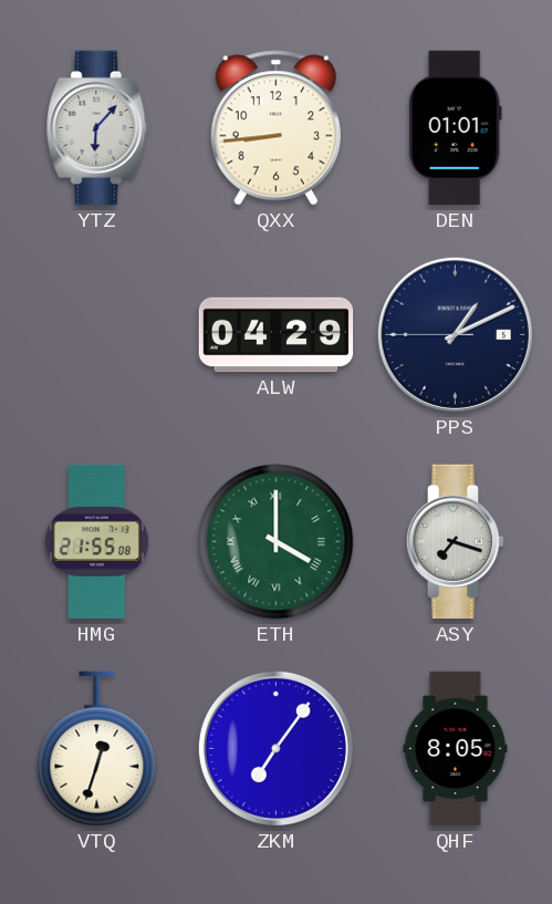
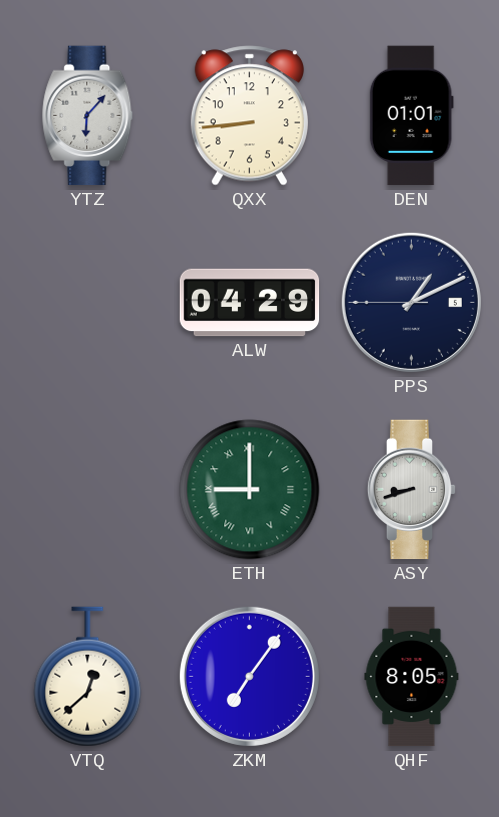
HMG: 21:55 -> none (96, 542)
ETH: 4:00 -> 9:00 (250, 490)
ASY: 7:18 -> 8:42 (412, 490)
VTQ: 12:33 -> 12:38 (88, 677)
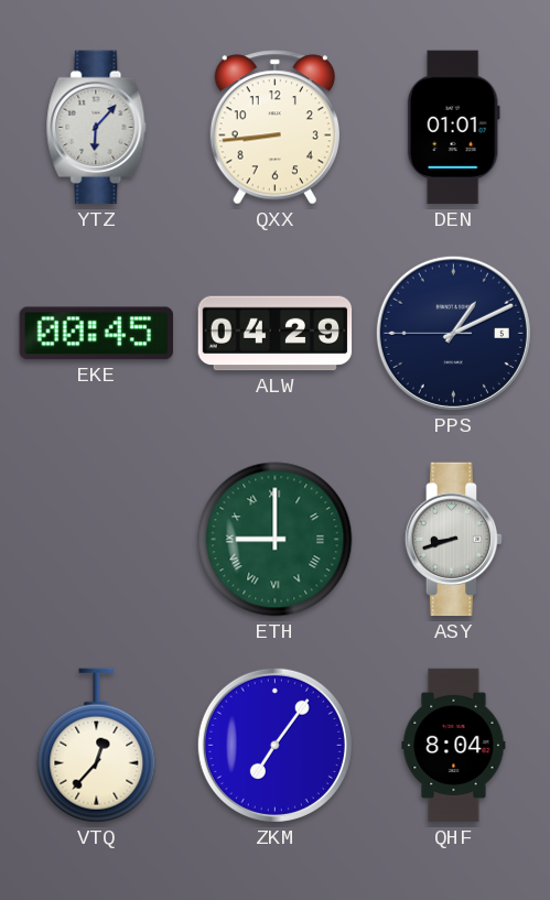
EKE: none -> 00:45 (96, 334)
VTQ: 12:38 -> 12:37 (97, 746)
QHF: 8:05 -> 8:04 (454, 746)
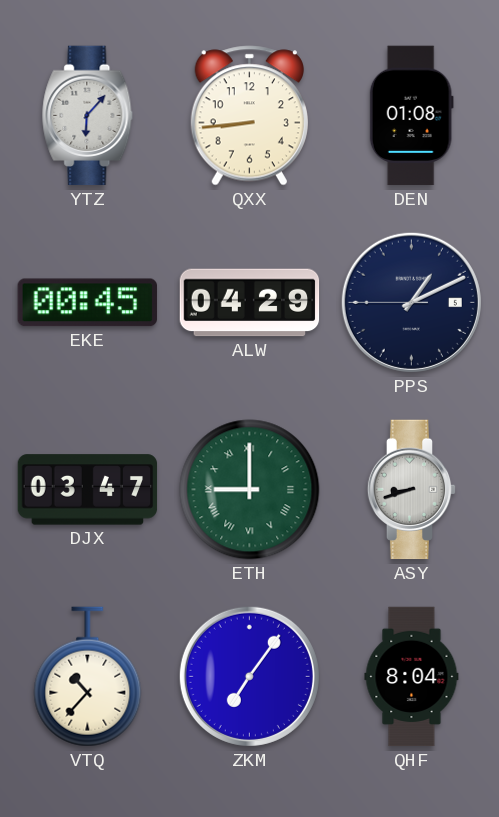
DEN: 01:01 -> 01:08 (411, 116)
DJX: none -> 03:47 (88, 490)
VTQ: 12:37 -> 10:37 (88, 677)
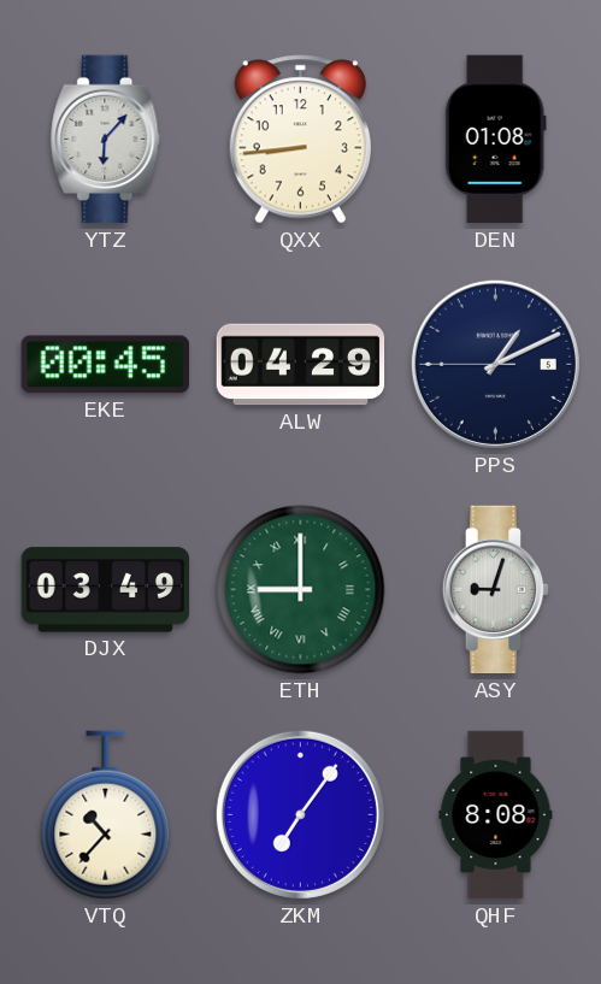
DJX: 03:47 -> 03:49 (106, 590)
ASY: 8:42 -> 9:03 (496, 590)
QHF: 8:04 -> 8:08 (496, 815)
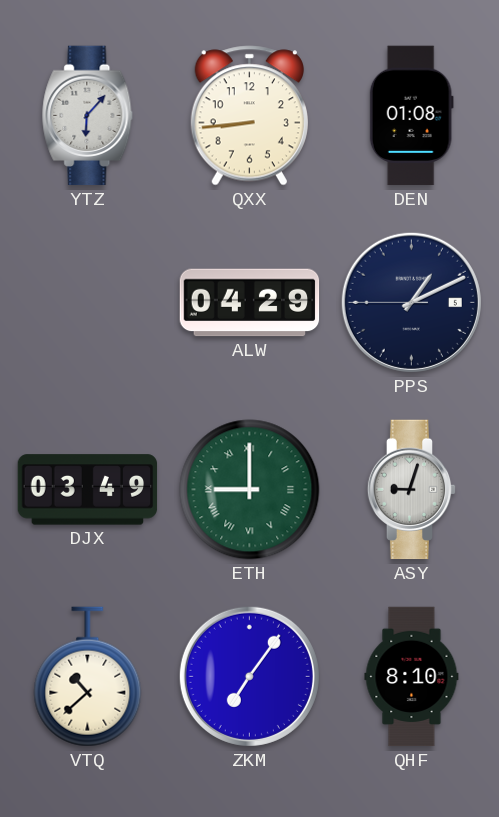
EKE: 00:45 -> none (105, 365)
VTQ: 10:37 -> 10:38 (88, 677)
QHF: 8:08 -> 8:10 (412, 677)
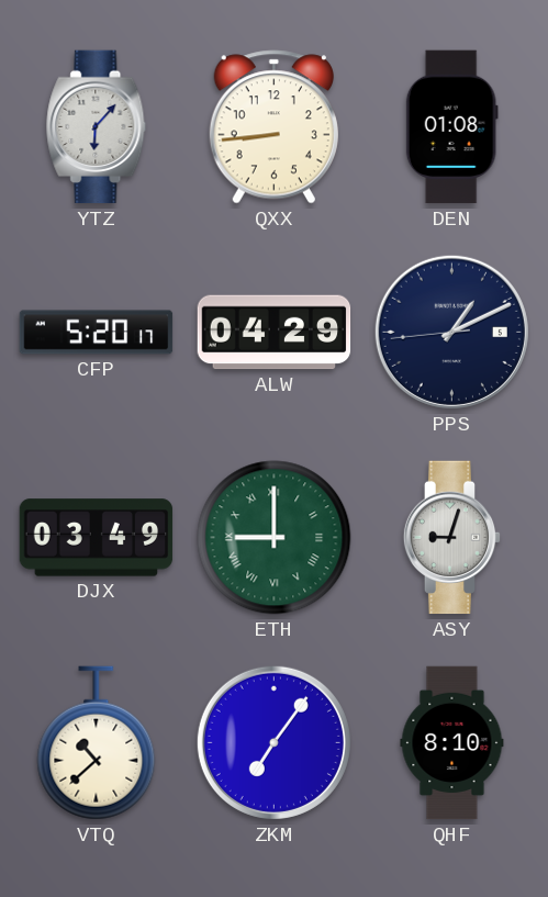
CFP: none -> 5:20 (97, 333)
PPS: 1:10:45 -> 1:10:44 (451, 332)
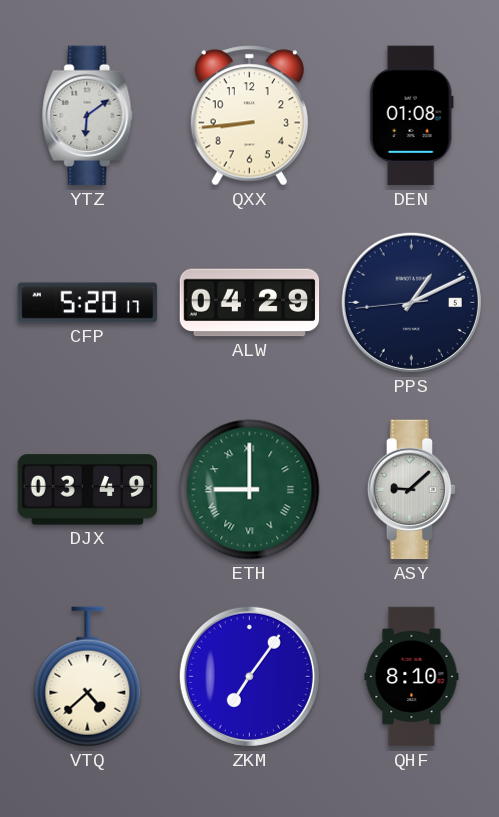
YTZ: 6:07 -> 6:09 (88, 116)
ASY: 9:03 -> 9:08 (412, 490)
VTQ: 10:38 -> 4:38 (88, 677)
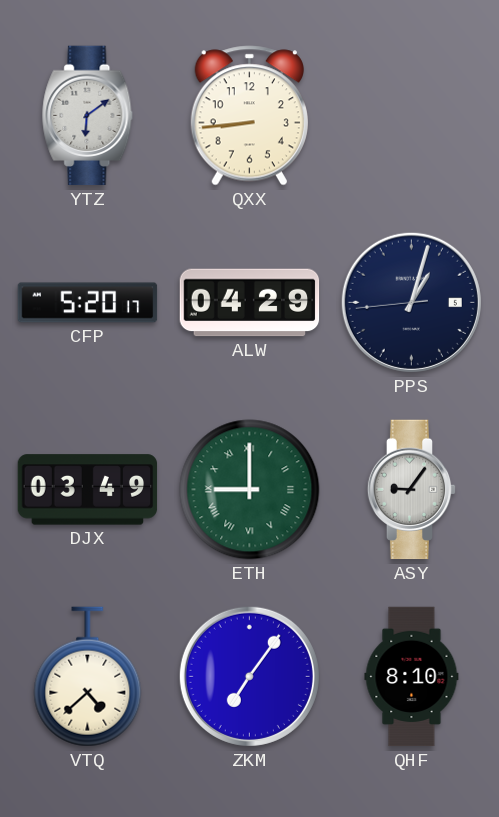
DEN: 01:08 -> none (411, 116)
PPS: 1:10 -> 1:02 (411, 302)
ASY: 9:08 -> 9:06 (412, 490)
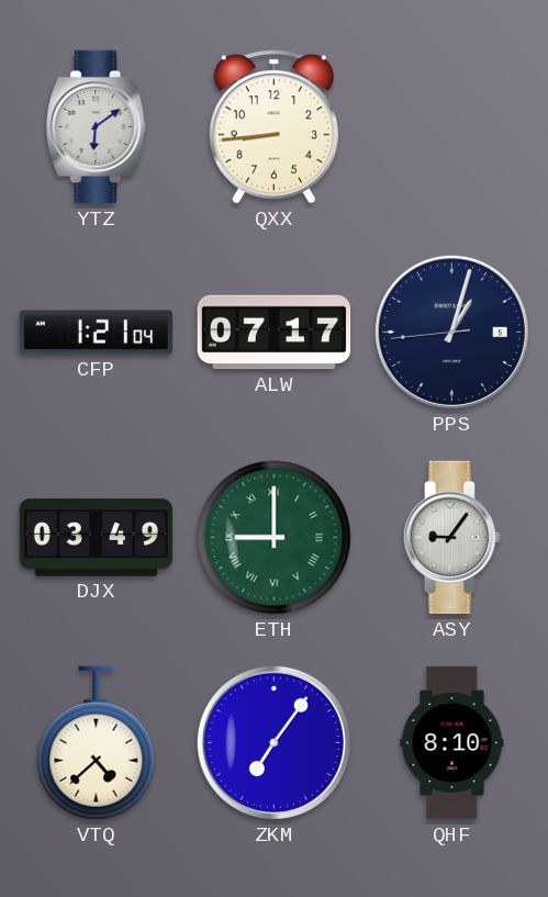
CFP: 5:20 -> 1:21 (97, 333)
ALW: 04:29 -> 07:17 (275, 333)
